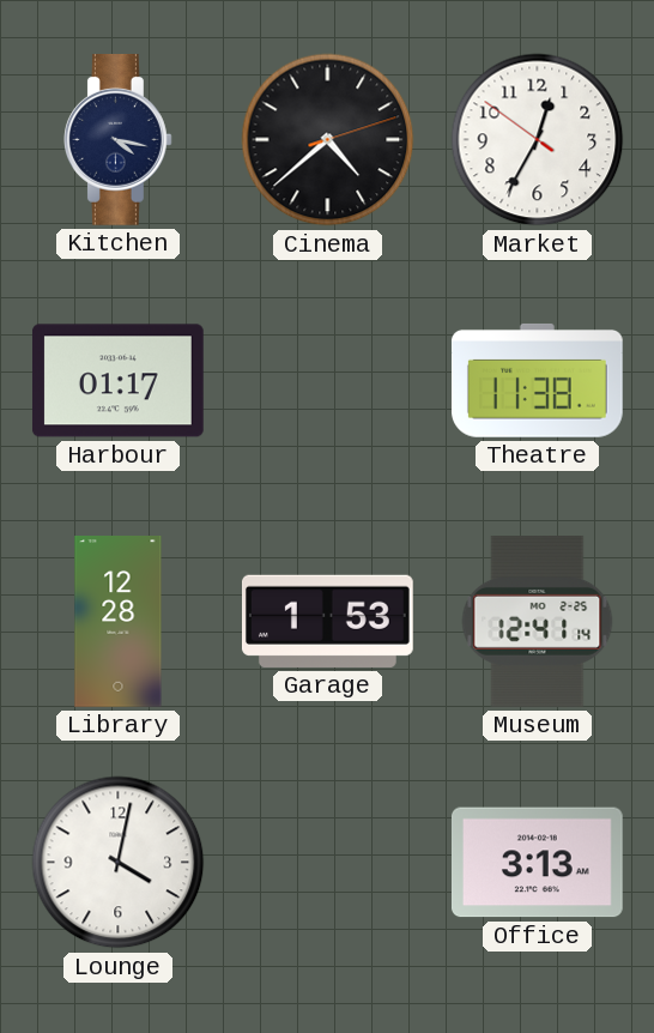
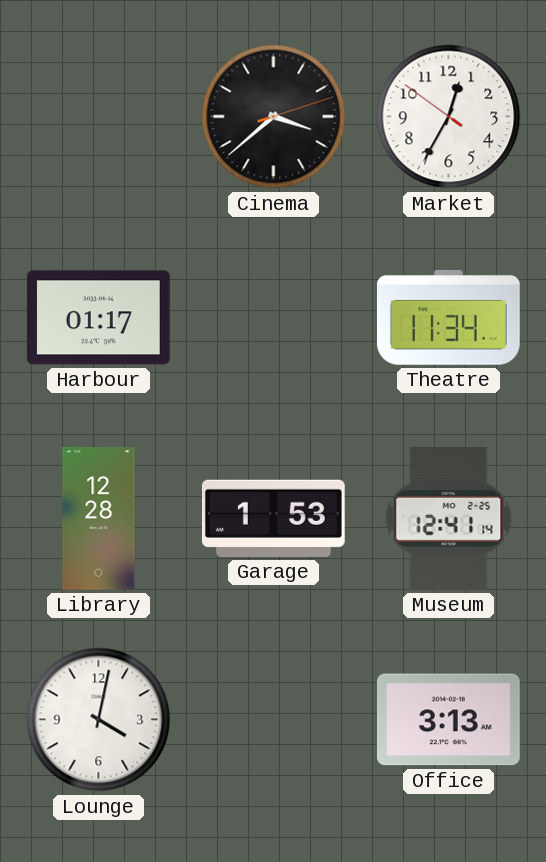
Kitchen: 4:17 -> none (119, 140)
Cinema: 4:38 -> 3:38 (274, 117)
Theatre: 11:38 -> 11:34 (448, 317)
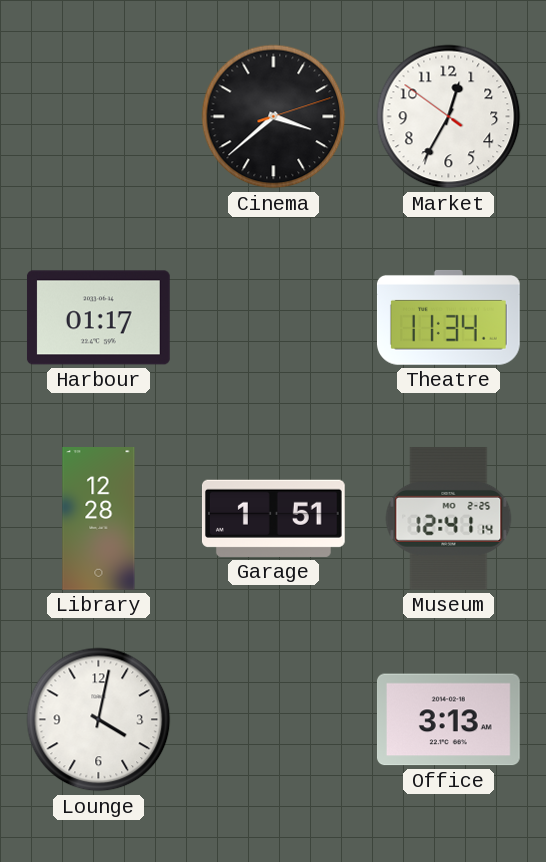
Garage: 1:53 -> 1:51 (273, 518)
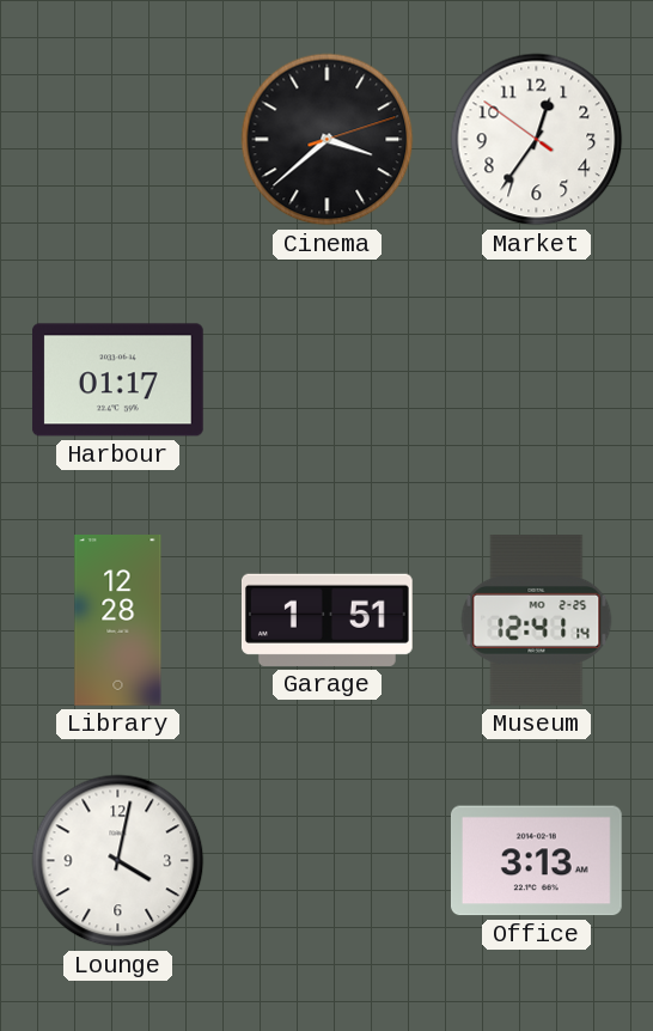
Market: 12:34 -> 12:35 (537, 140)
Theatre: 11:34 -> none (448, 317)
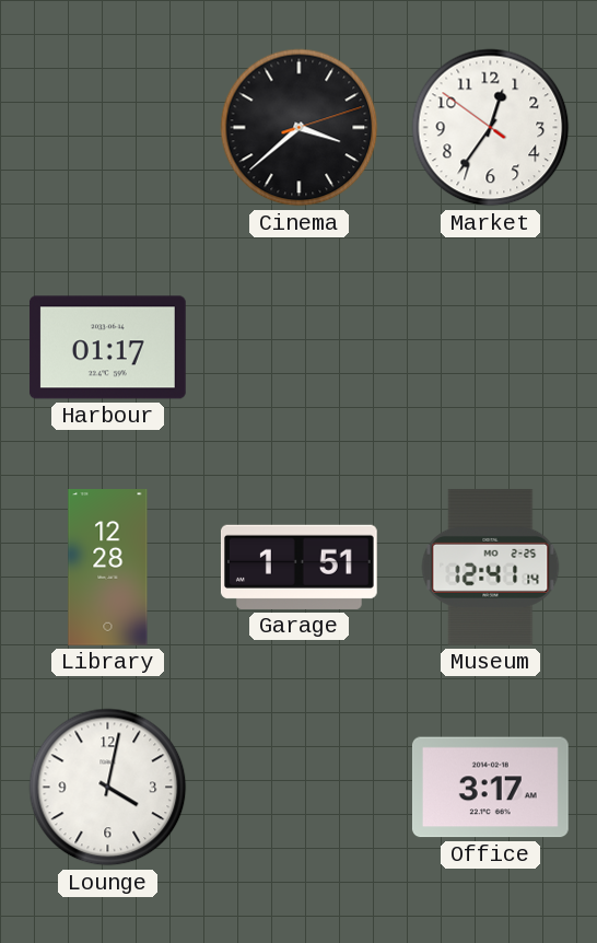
Office: 3:13 -> 3:17 (490, 788)
